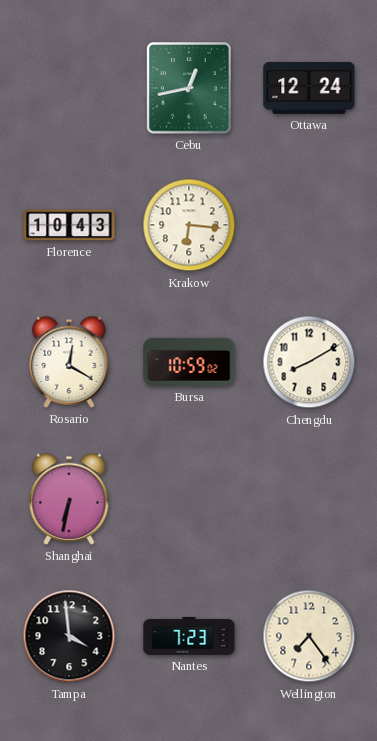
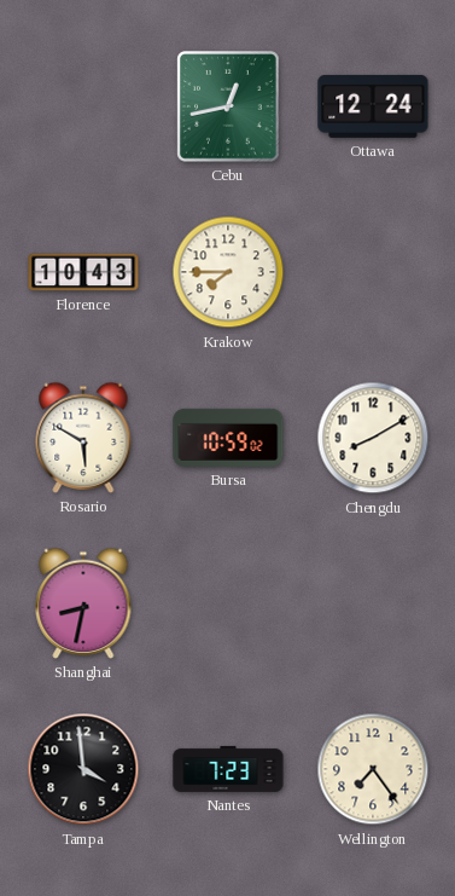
Krakow: 6:16 -> 7:45 (228, 272)
Rosario: 12:20 -> 5:50 (83, 438)
Shanghai: 6:32 -> 8:32 (83, 603)
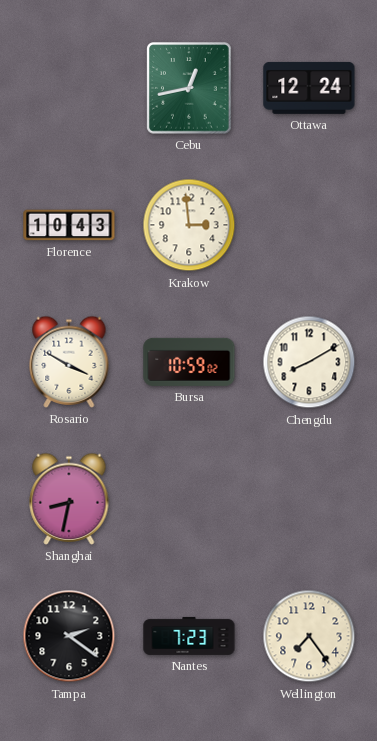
Krakow: 7:45 -> 2:59 (189, 225)
Rosario: 5:50 -> 3:50 (69, 362)
Tampa: 3:59 -> 2:21 (69, 636)
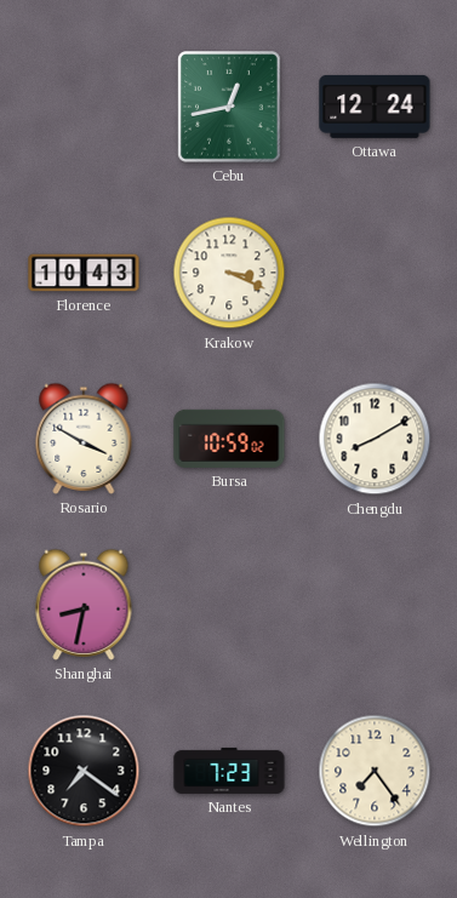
Krakow: 2:59 -> 3:19 (229, 273)
Tampa: 2:21 -> 7:21 (84, 771)
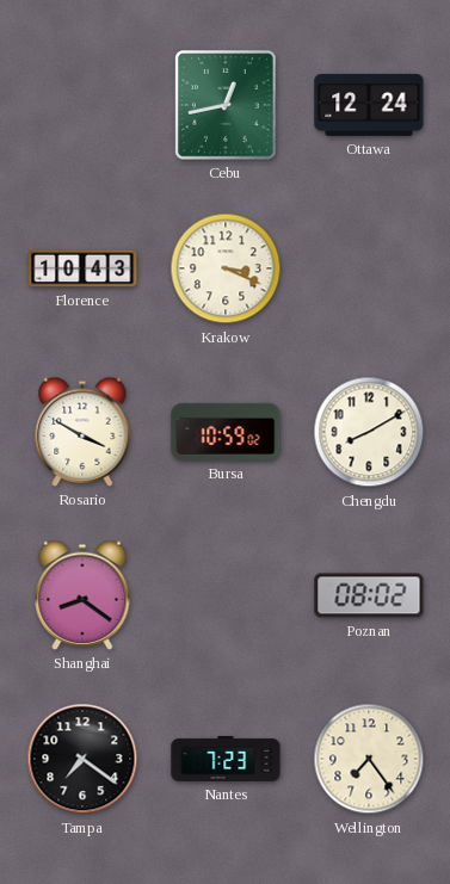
Shanghai: 8:32 -> 8:21 (82, 595)
Poznan: none -> 08:02 (369, 595)
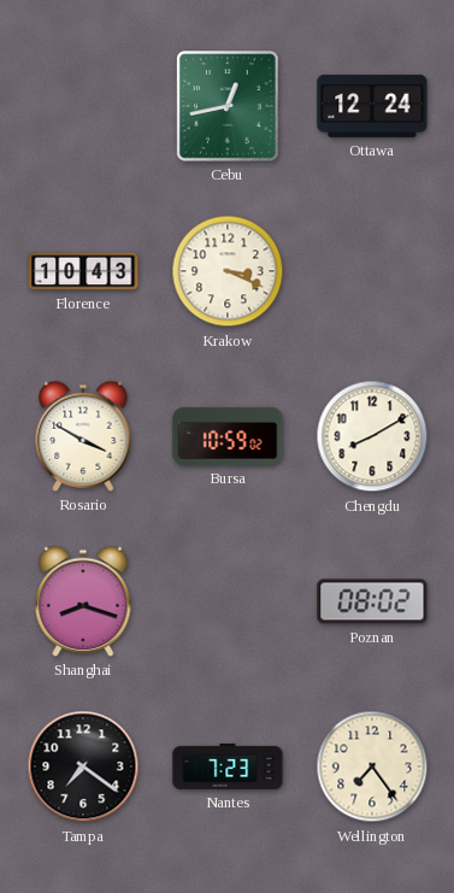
Shanghai: 8:21 -> 8:18 (83, 601)
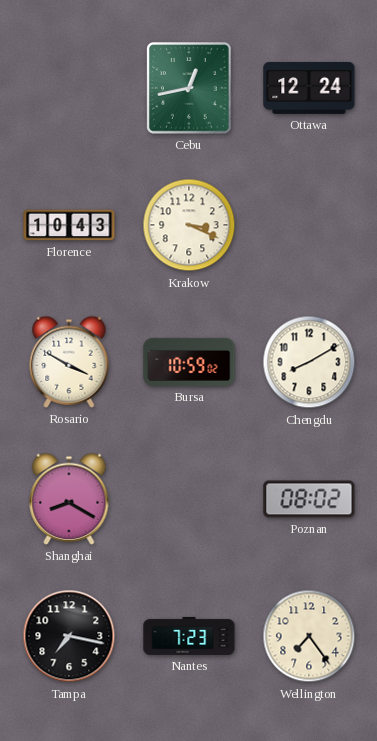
Shanghai: 8:18 -> 8:20 (69, 499)
Tampa: 7:21 -> 7:17 (69, 636)
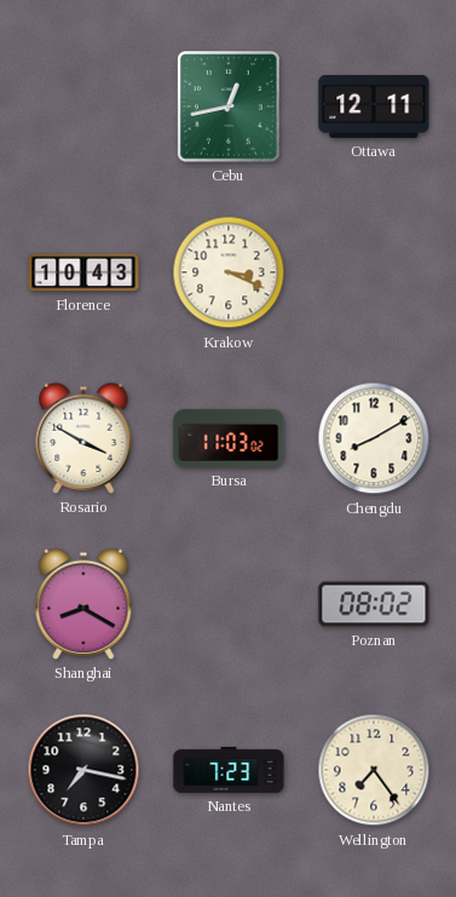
Ottawa: 12:24 -> 12:11 (374, 107)
Bursa: 10:59 -> 11:03 (229, 438)
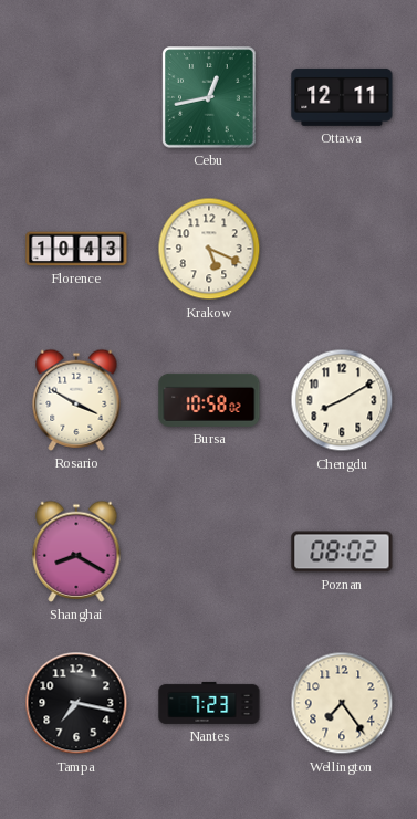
Krakow: 3:19 -> 5:19 (209, 249)
Bursa: 11:03 -> 10:58 (209, 400)
